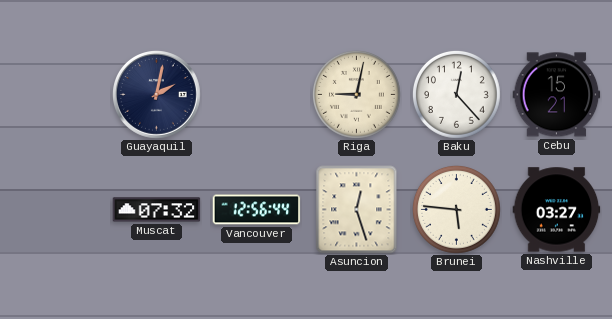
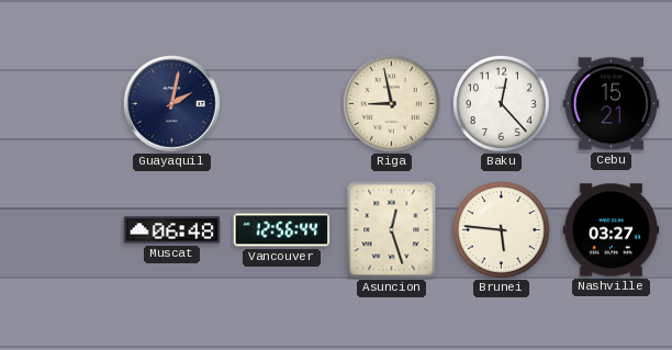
Riga: 9:02 -> 8:58 (391, 103)
Muscat: 07:32 -> 06:48 (172, 230)
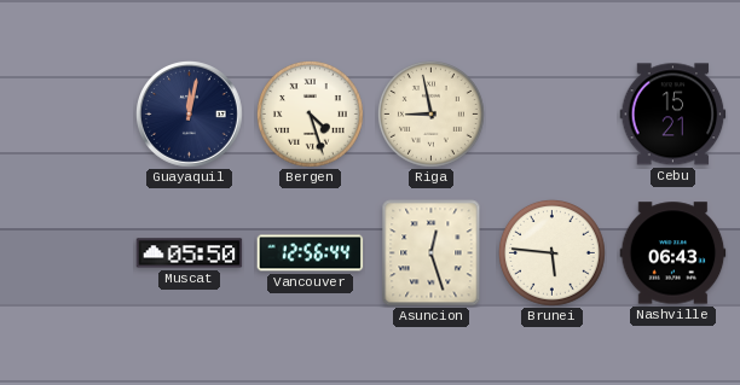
Guayaquil: 2:02 -> 12:02 (190, 115)
Bergen: none -> 4:27 (310, 113)
Baku: 12:23 -> none (501, 103)
Muscat: 06:48 -> 05:50 (190, 253)
Nashville: 03:27 -> 06:43 (673, 253)
